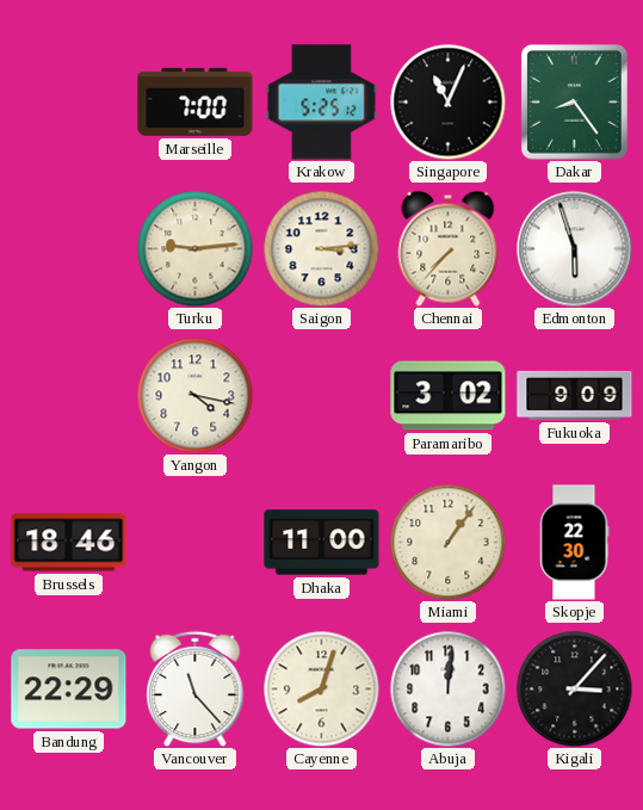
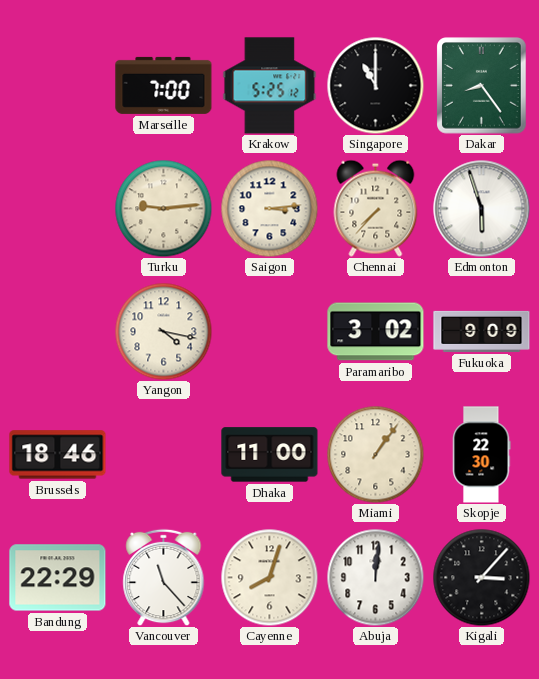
Singapore: 11:04 -> 11:00 (375, 85)
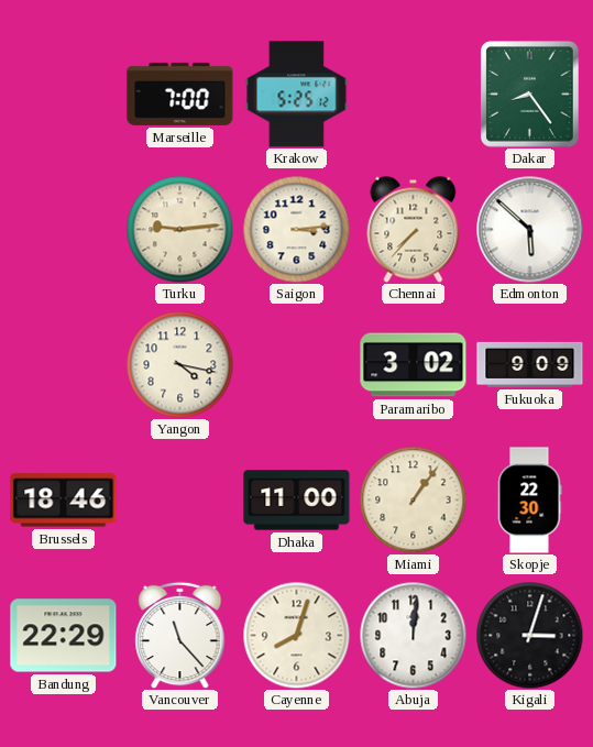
Singapore: 11:00 -> none (375, 85)
Edmonton: 5:57 -> 5:52 (530, 230)
Kigali: 3:07 -> 3:03 (529, 635)
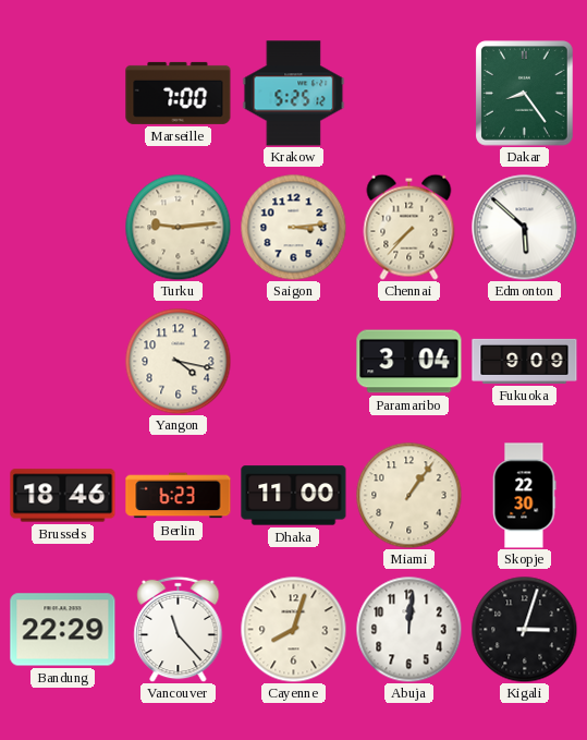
Paramaribo: 3:02 -> 3:04 (409, 362)
Berlin: none -> 6:23 (179, 496)
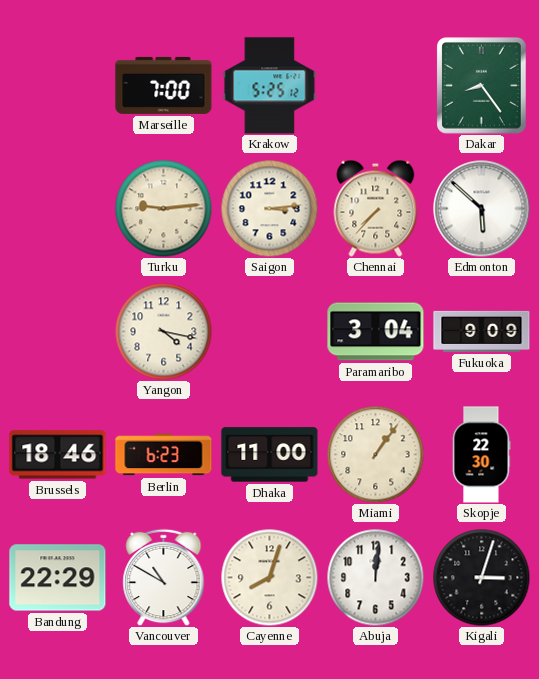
Vancouver: 11:23 -> 10:50 (164, 577)
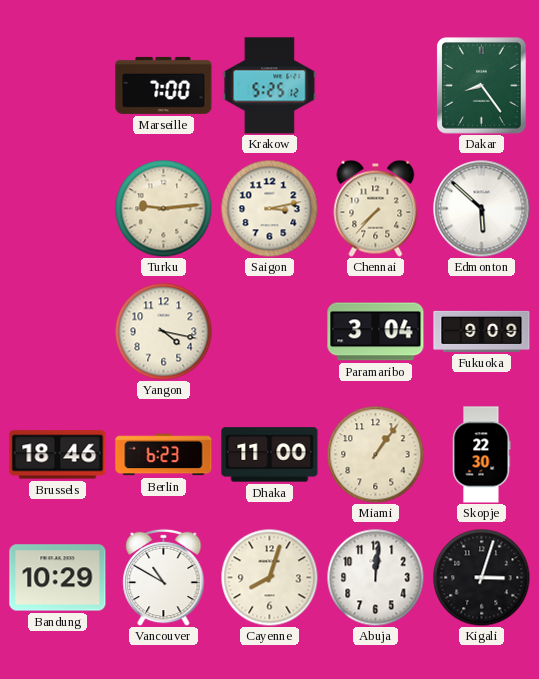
Saigon: 3:14 -> 3:13 (269, 208)
Bandung: 22:29 -> 10:29 (58, 578)
